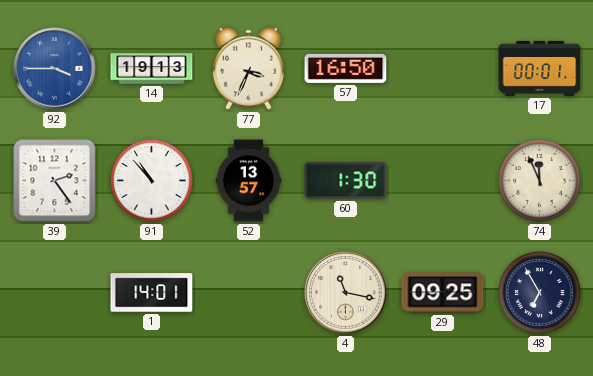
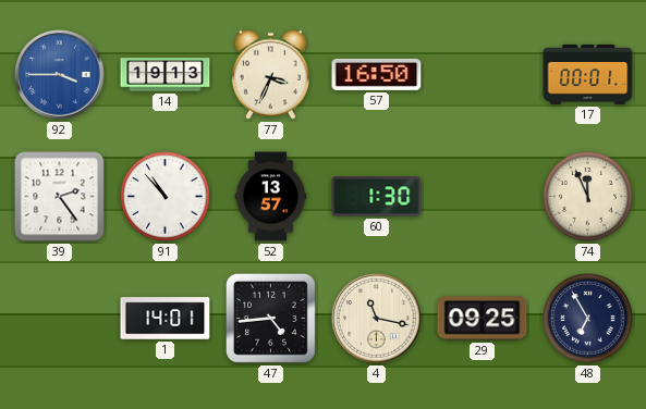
47: none -> 4:44 (270, 318)
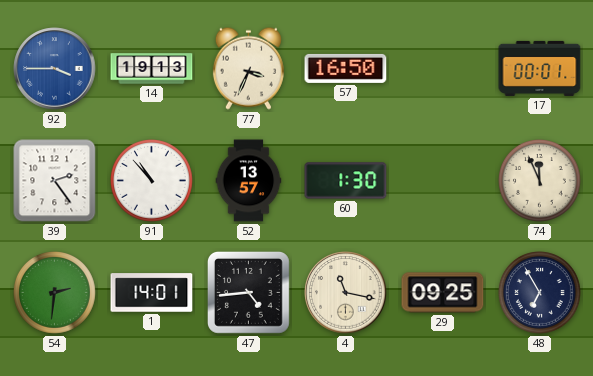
54: none -> 2:31 (55, 293)
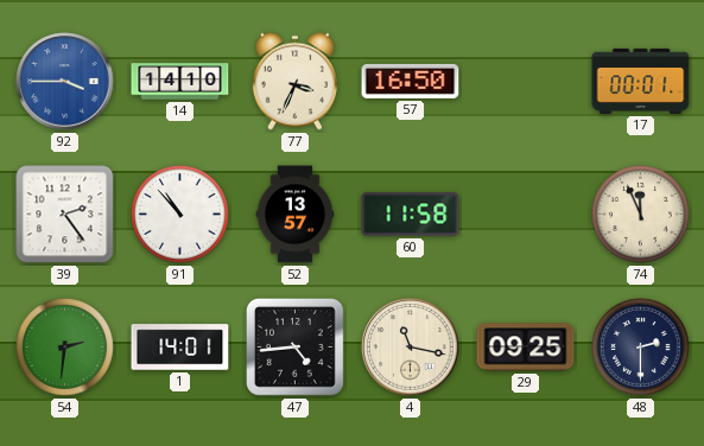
14: 19:13 -> 14:10 (180, 82)
60: 1:30 -> 11:58 (411, 215)
48: 6:55 -> 2:30 (641, 348)
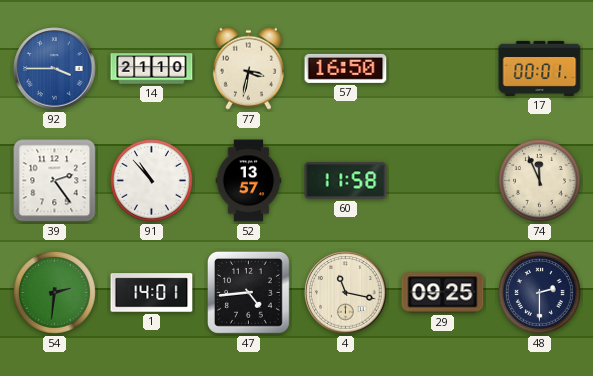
14: 14:10 -> 21:10 (152, 69)
77: 3:34 -> 3:32 (248, 68)
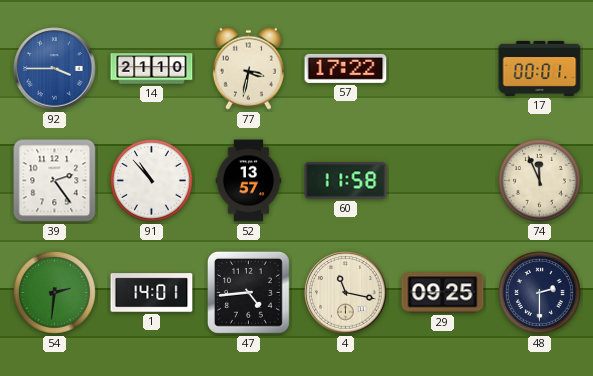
57: 16:50 -> 17:22 (346, 68)
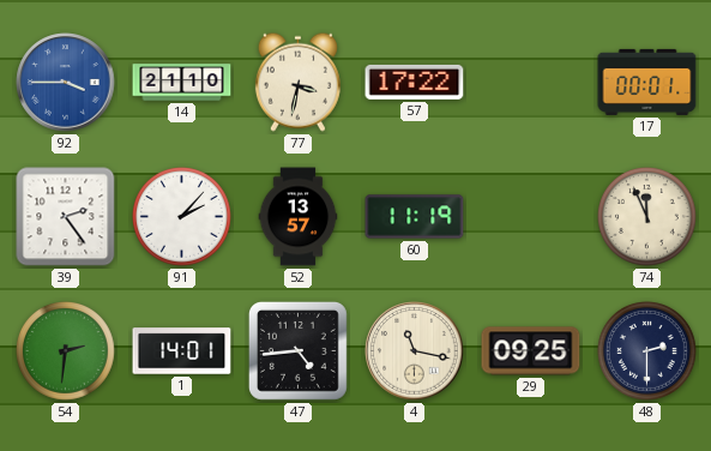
91: 10:53 -> 2:07 (182, 217)
60: 11:58 -> 11:19 (415, 217)
